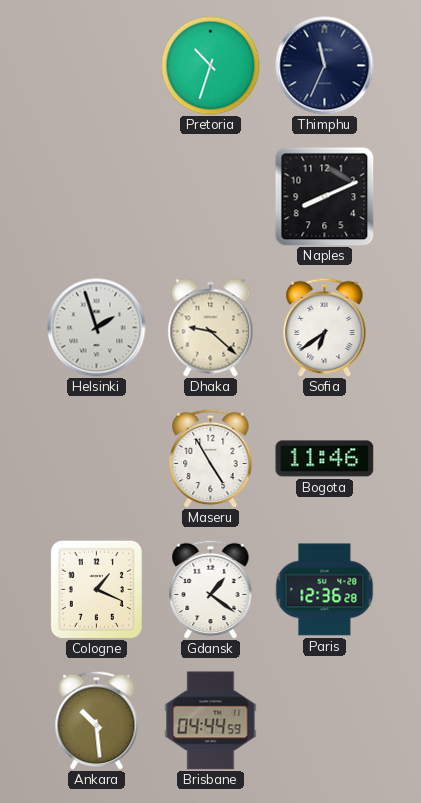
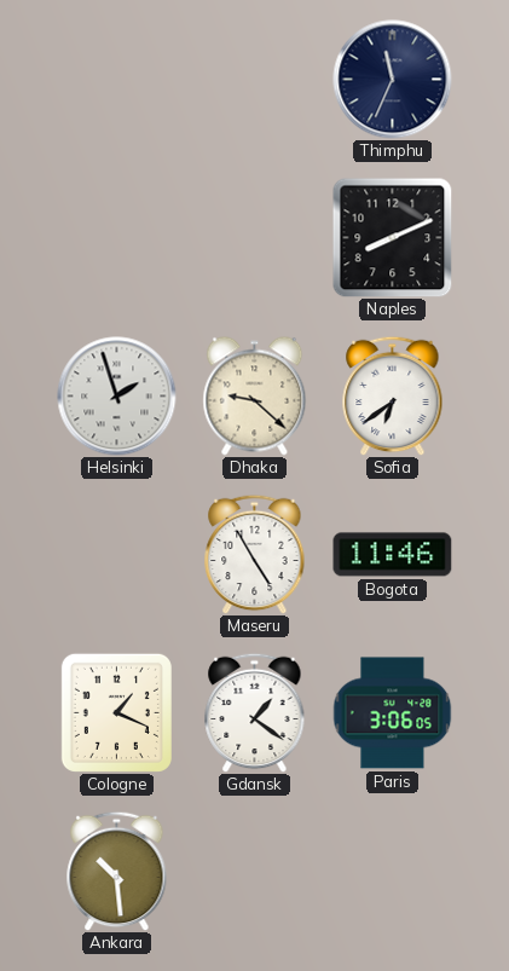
Pretoria: 10:33 -> none (211, 66)
Paris: 12:36 -> 3:06 (392, 713)
Brisbane: 04:44 -> none (211, 721)
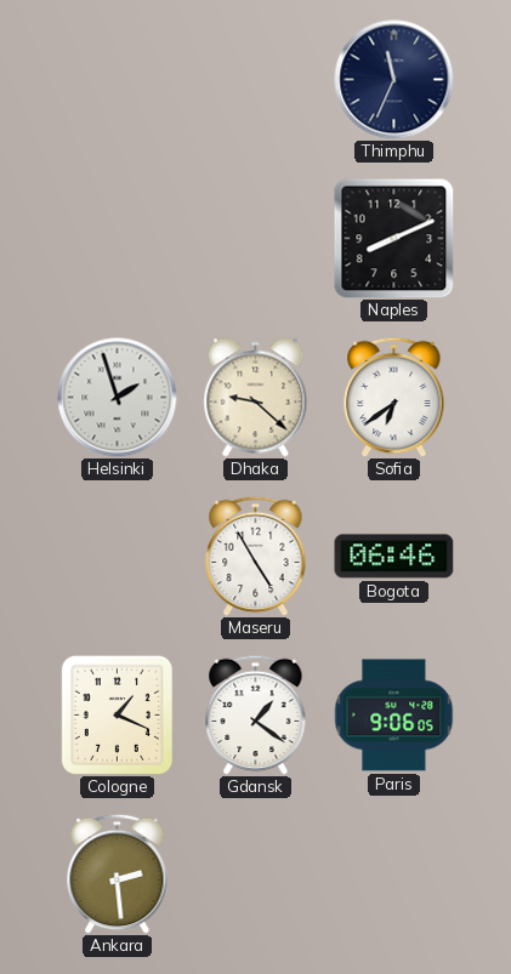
Bogota: 11:46 -> 06:46 (394, 557)
Paris: 3:06 -> 9:06 (393, 716)
Ankara: 10:29 -> 2:29 (118, 873)
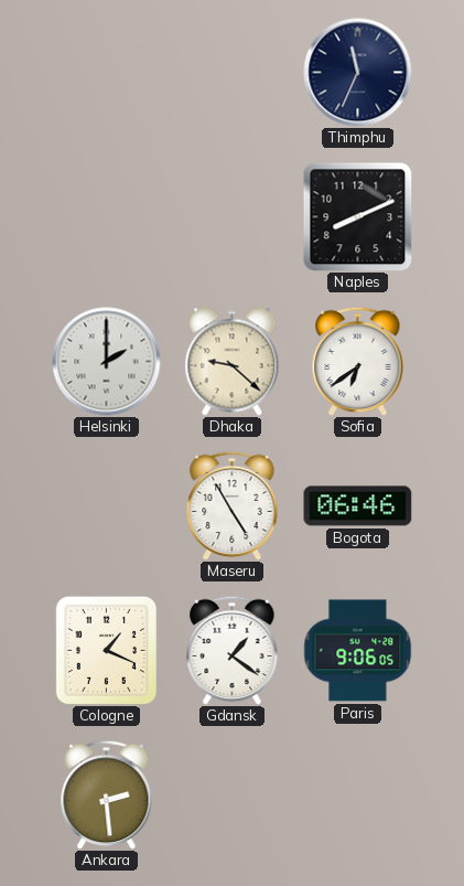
Helsinki: 1:57 -> 2:00 (107, 362)
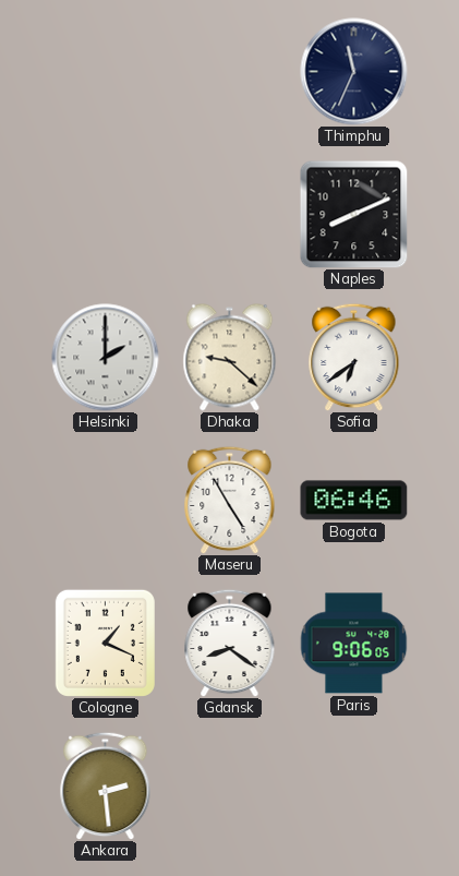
Gdansk: 1:21 -> 8:21 (230, 643)
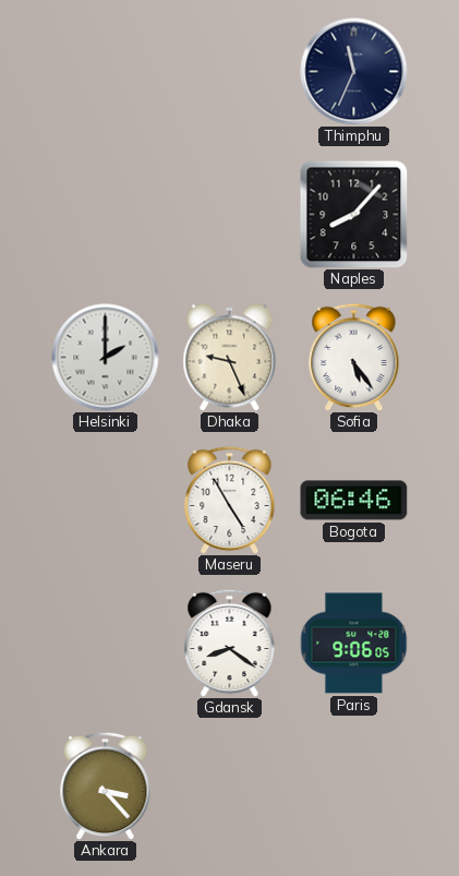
Naples: 8:11 -> 8:07 (353, 214)
Dhaka: 9:22 -> 9:26 (230, 358)
Sofia: 6:39 -> 5:24 (354, 357)
Cologne: 1:19 -> none (105, 643)
Ankara: 2:29 -> 3:23 (106, 785)
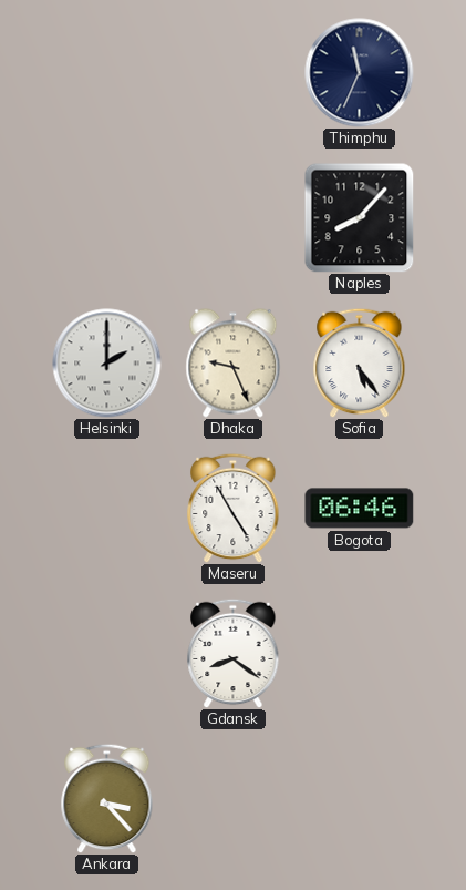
Paris: 9:06 -> none (353, 644)
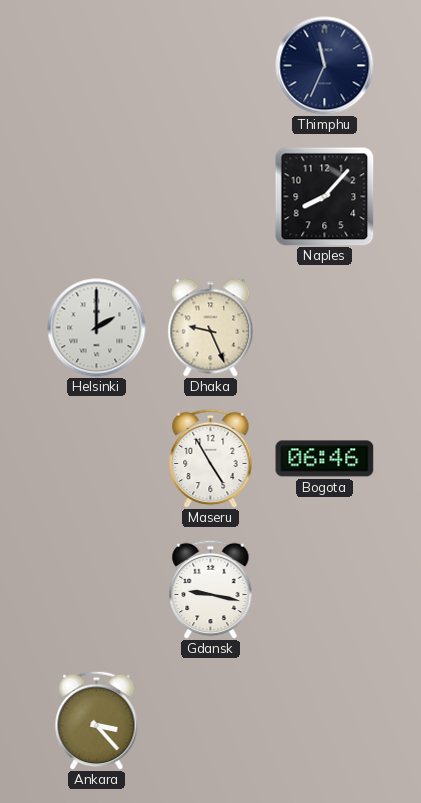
Sofia: 5:24 -> none (360, 362)
Gdansk: 8:21 -> 9:17 (211, 589)
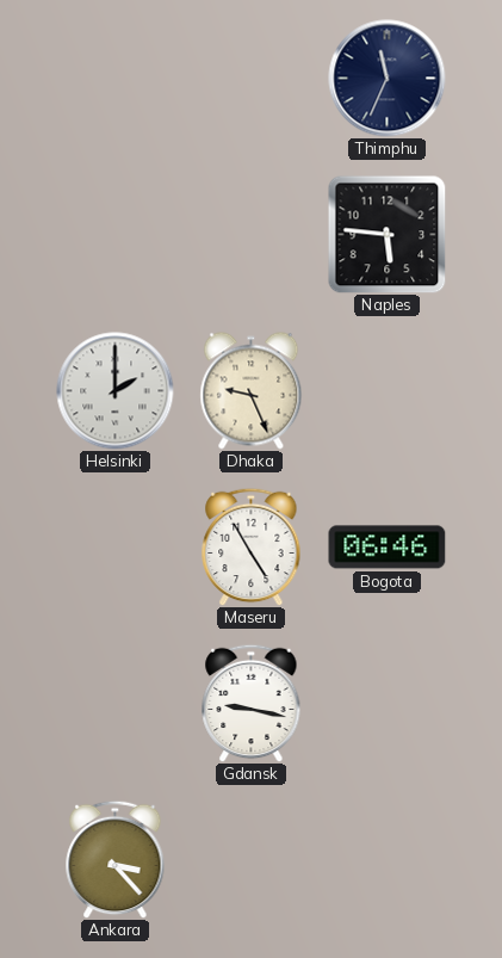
Naples: 8:07 -> 5:46 (386, 234)
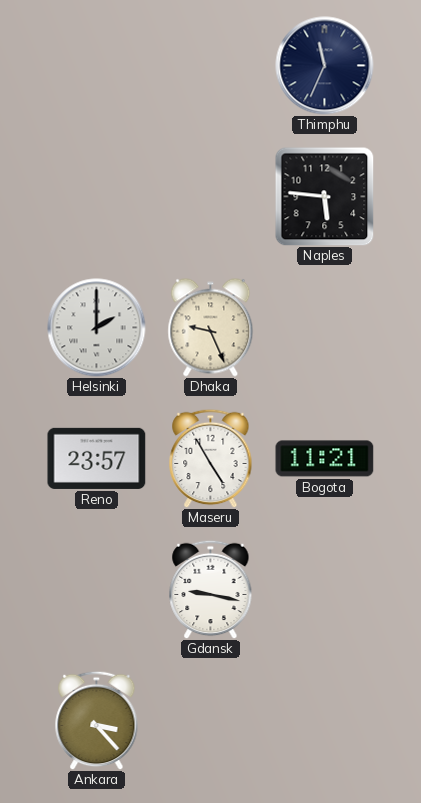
Reno: none -> 23:57 (97, 458)
Bogota: 06:46 -> 11:21 (325, 459)
